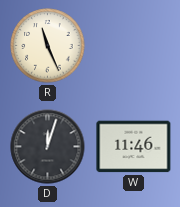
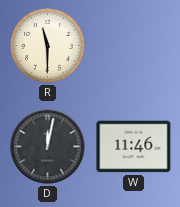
R: 11:26 -> 11:30 (48, 46)
D: 12:03 -> 12:02 (48, 147)
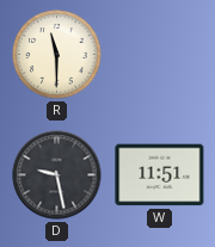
D: 12:02 -> 9:28 (57, 175)
W: 11:46 -> 11:51 (160, 175)
